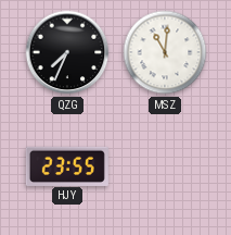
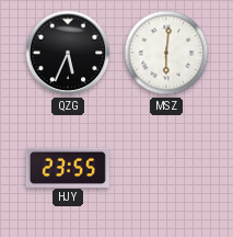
QZG: 7:34 -> 5:34 (68, 53)
MSZ: 11:01 -> 6:01 (166, 53)
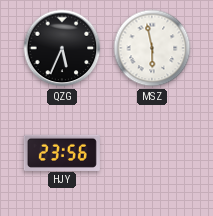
MSZ: 6:01 -> 5:58 (152, 48)
HJY: 23:55 -> 23:56 (62, 152)
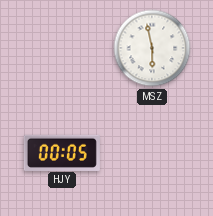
QZG: 5:34 -> none (62, 48)
HJY: 23:56 -> 00:05 (62, 152)
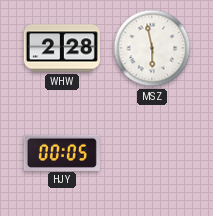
WHW: none -> 2:28 (62, 48)
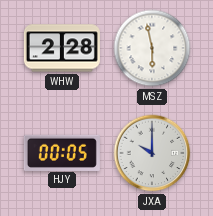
JXA: none -> 10:00 (152, 153)
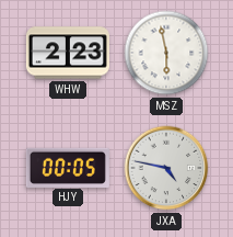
WHW: 2:28 -> 2:23 (68, 53)
JXA: 10:00 -> 4:47 (166, 168)
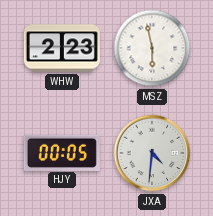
JXA: 4:47 -> 4:31 (152, 153)
